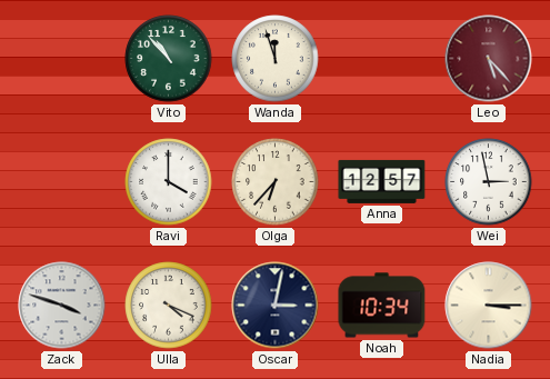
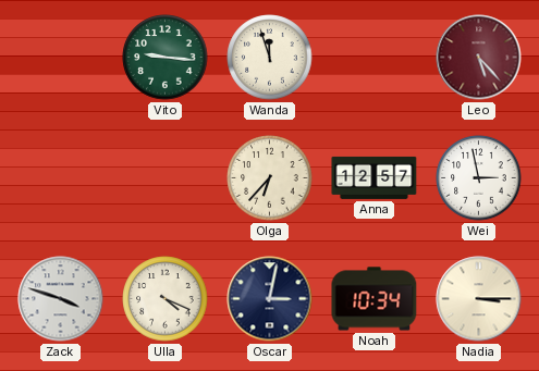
Vito: 10:53 -> 9:16 (166, 58)
Ravi: 4:00 -> none (169, 182)
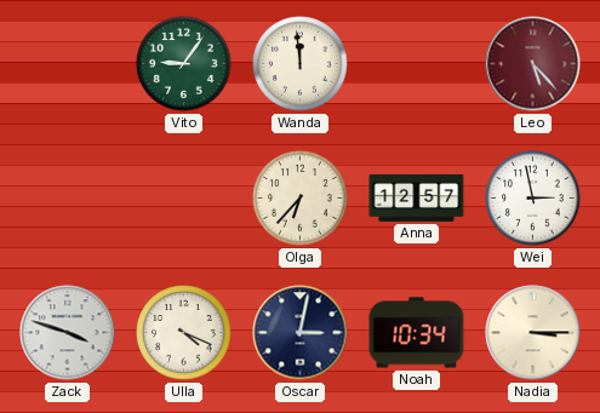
Vito: 9:16 -> 9:06 (184, 64)
Wanda: 11:57 -> 11:59 (301, 64)
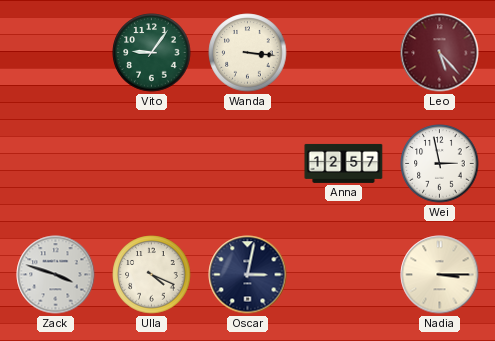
Wanda: 11:59 -> 3:16 (248, 53)
Olga: 6:37 -> none (301, 199)
Noah: 10:34 -> none (417, 333)
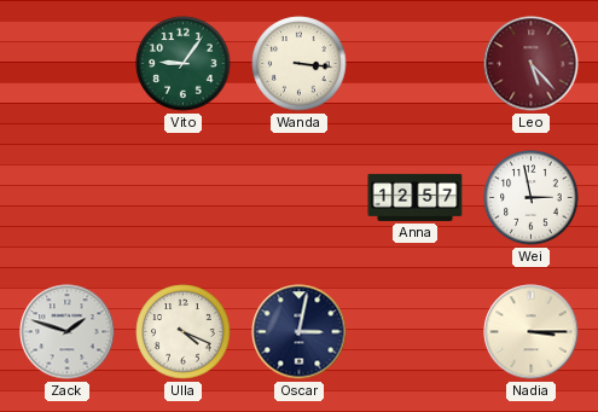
Zack: 3:48 -> 1:48 (68, 332)
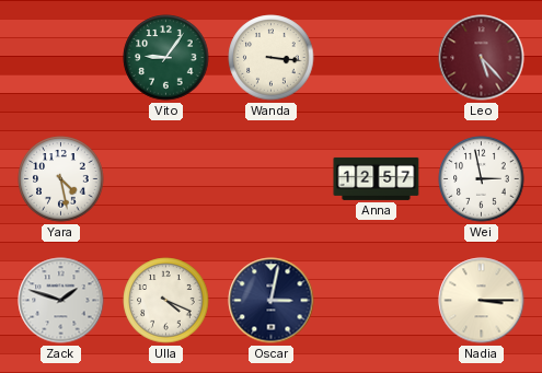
Yara: none -> 4:28 (61, 179)
